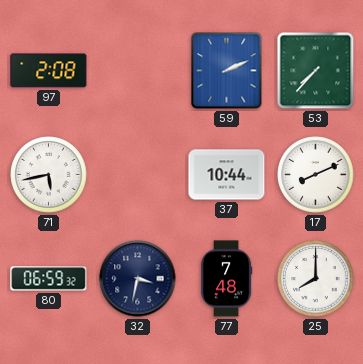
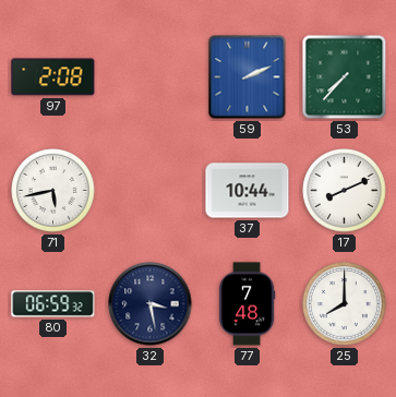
32: 3:32 -> 3:28 (151, 304)
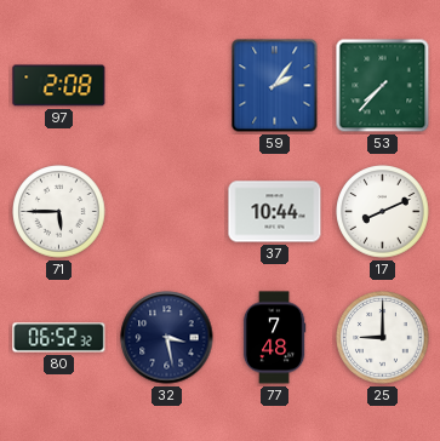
59: 2:11 -> 2:06 (275, 86)
71: 5:43 -> 5:45 (59, 212)
80: 06:59 -> 06:52 (59, 338)
25: 8:00 -> 9:00 (383, 338)
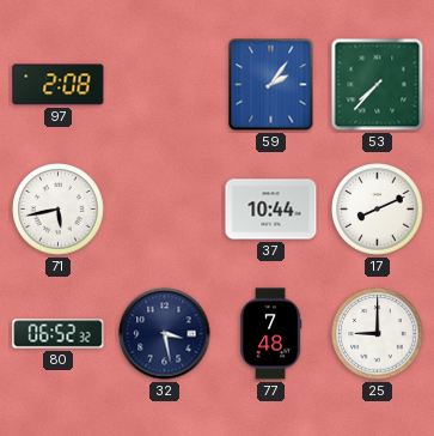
71: 5:45 -> 5:43 (59, 210)
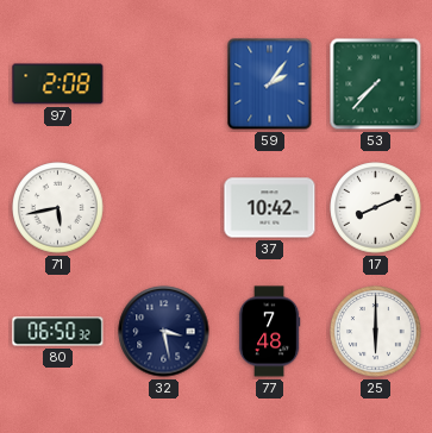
37: 10:44 -> 10:42 (270, 208)
80: 06:52 -> 06:50 (58, 332)
25: 9:00 -> 6:00 (376, 332)
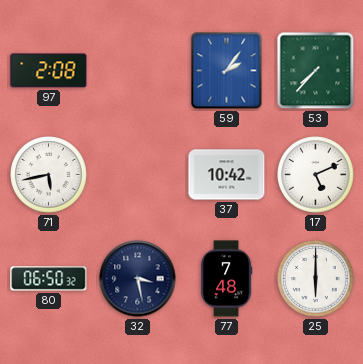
17: 8:11 -> 5:11 (316, 175)
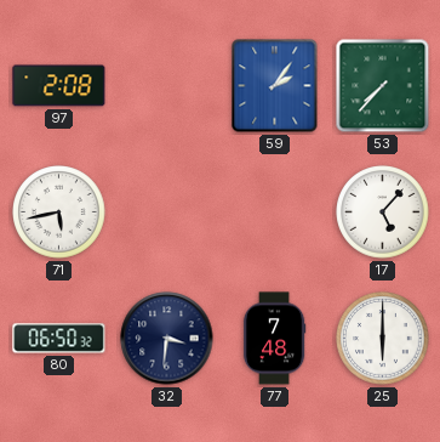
37: 10:42 -> none (227, 175)
17: 5:11 -> 5:07 (383, 212)
32: 3:28 -> 3:31 (167, 339)
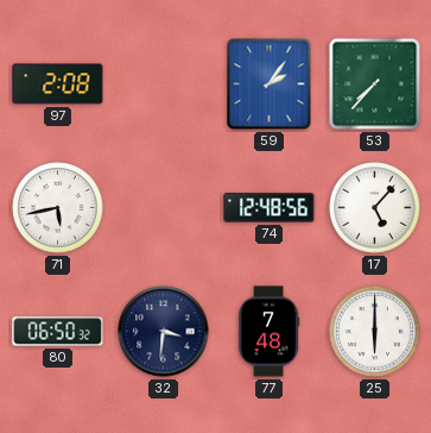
74: none -> 12:48 (270, 208)
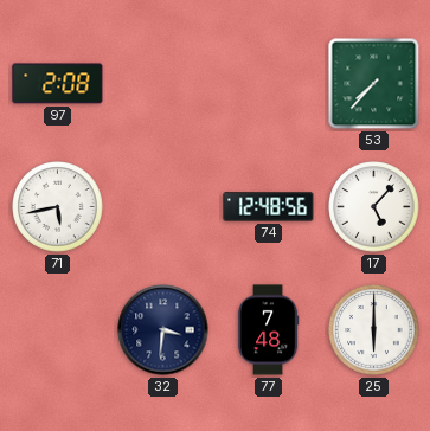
59: 2:06 -> none (270, 84)
80: 06:50 -> none (58, 332)
